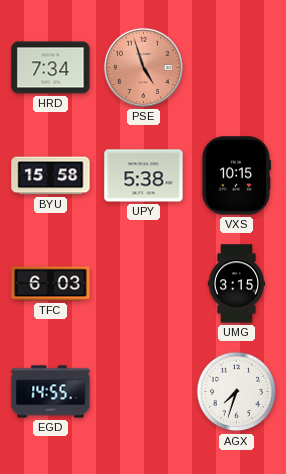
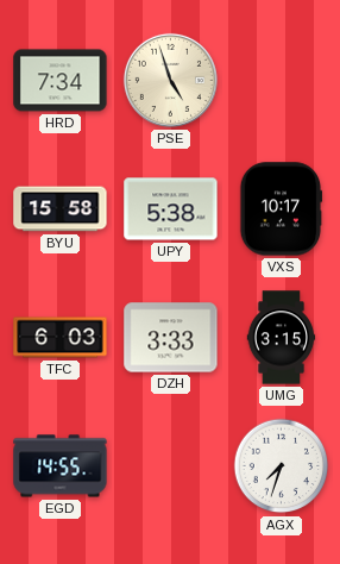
PSE dial: salmon -> cream (170, 80)
VXS: 10:15 -> 10:17 (281, 209)
DZH: none -> 3:33 (171, 338)
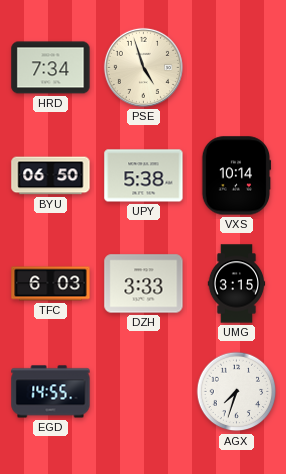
BYU: 15:58 -> 06:50 (51, 176)
VXS: 10:17 -> 10:14 (236, 176)
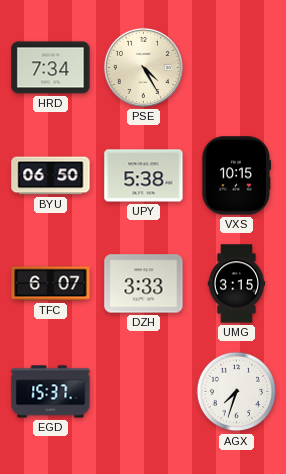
PSE: 4:57 -> 4:25 (143, 67)
VXS: 10:14 -> 10:15 (236, 176)
TFC: 6:03 -> 6:07 (51, 284)
EGD: 14:55 -> 15:37 (51, 392)
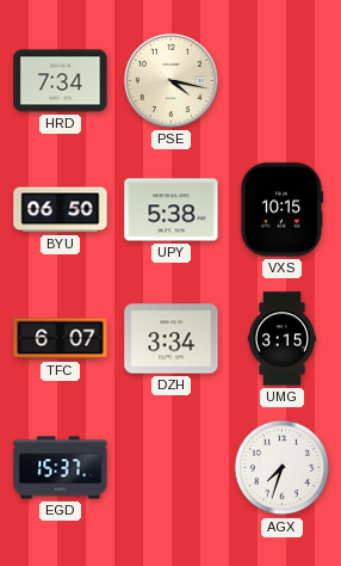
PSE: 4:25 -> 4:17 (170, 80)
DZH: 3:33 -> 3:34 (172, 339)
